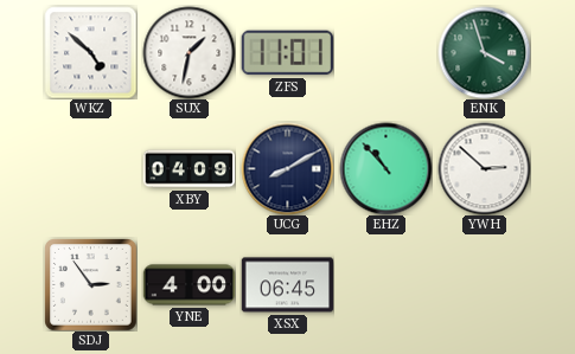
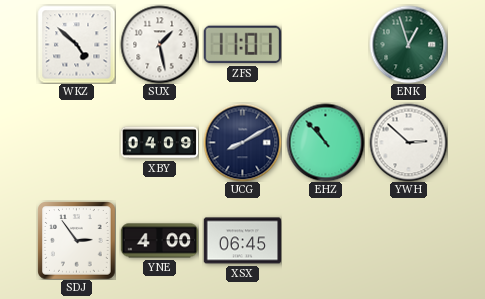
SUX: 1:32 -> 1:28 (159, 44)
ENK: 3:57 -> 12:57 (408, 44)
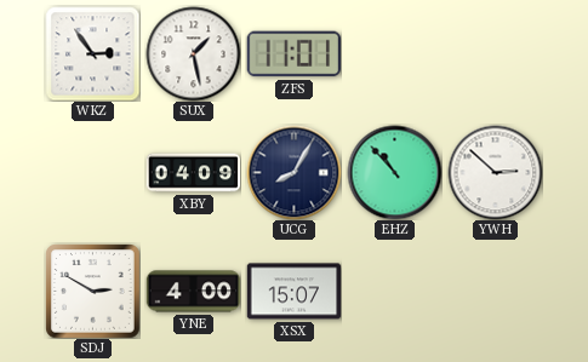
WKZ: 4:52 -> 2:54 (92, 53)
ENK: 12:57 -> none (408, 44)
UCG: 8:10 -> 8:05 (293, 172)
SDJ: 2:54 -> 2:50 (92, 291)
XSX: 06:45 -> 15:07 (293, 292)
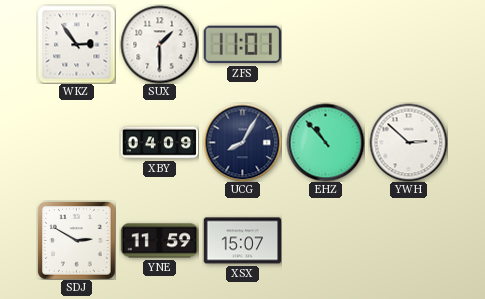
SUX: 1:28 -> 1:30 (159, 44)
YNE: 4:00 -> 11:59 (159, 241)
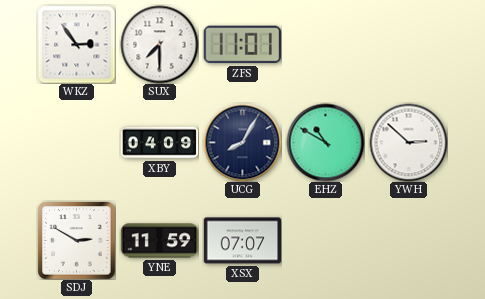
SUX: 1:30 -> 7:30 (159, 44)
EHZ: 10:53 -> 10:50 (325, 142)
XSX: 15:07 -> 07:07 (242, 241)
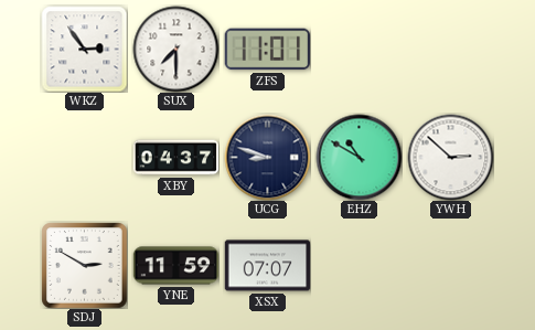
XBY: 04:09 -> 04:37 (175, 158)
UCG: 8:05 -> 8:48 (267, 157)
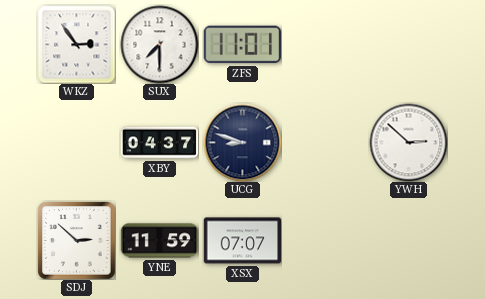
EHZ: 10:50 -> none (359, 157)
SDJ: 2:50 -> 2:52 (76, 240)
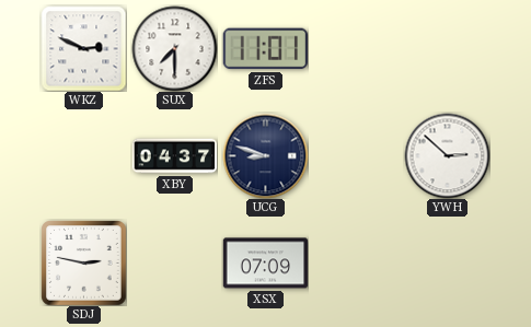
WKZ: 2:54 -> 2:49 (83, 48)
SDJ: 2:52 -> 2:47 (83, 262)
YNE: 11:59 -> none (159, 241)
XSX: 07:07 -> 07:09 (265, 264)
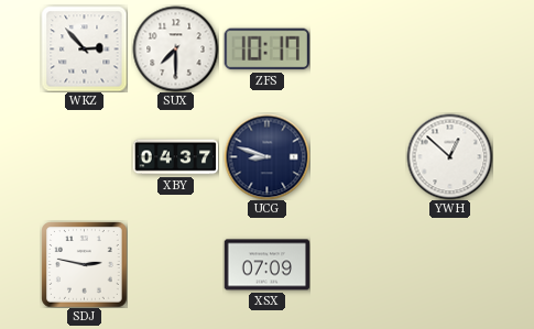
WKZ: 2:49 -> 2:53 (84, 48)
ZFS: 11:01 -> 10:17 (266, 50)
YWH: 2:52 -> 12:52 (449, 156)
